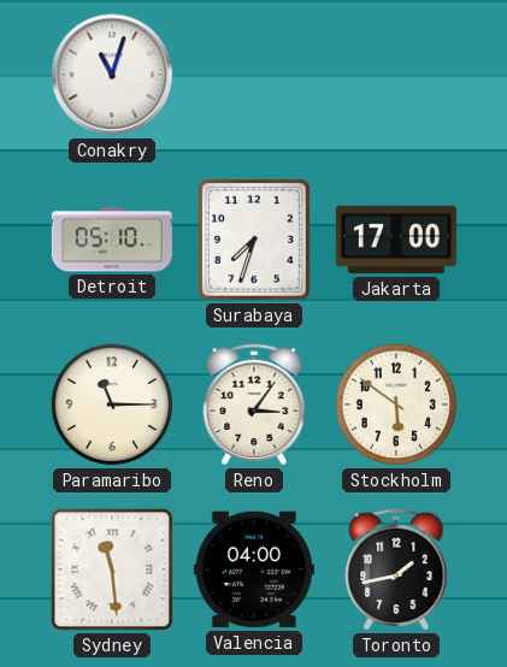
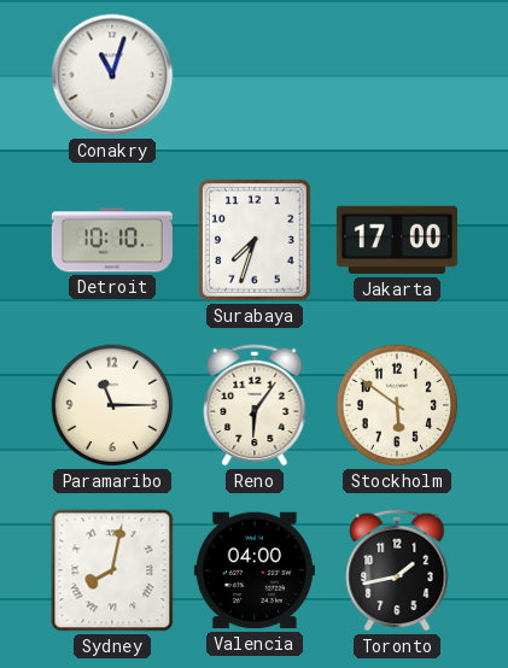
Detroit: 05:10 -> 10:10 (112, 240)
Reno: 3:06 -> 6:06 (255, 405)
Sydney: 11:29 -> 8:02 (112, 570)
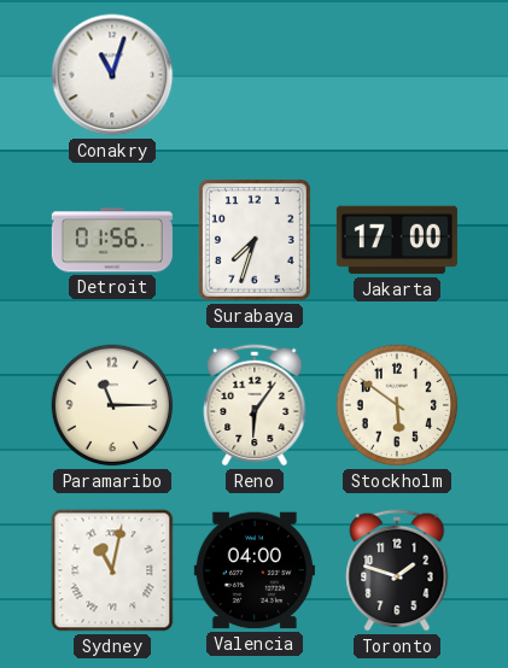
Detroit: 10:10 -> 01:56 (112, 240)
Sydney: 8:02 -> 11:02 (112, 570)
Toronto: 1:43 -> 1:48 (397, 570)
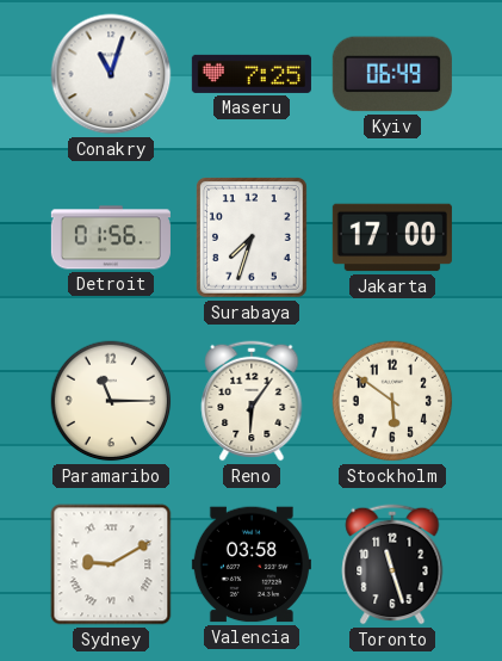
Maseru: none -> 7:25 (252, 74)
Kyiv: none -> 06:49 (392, 74)
Sydney: 11:02 -> 9:10 (111, 564)
Valencia: 04:00 -> 03:58 (252, 564)
Toronto: 1:48 -> 11:27 (392, 564)
